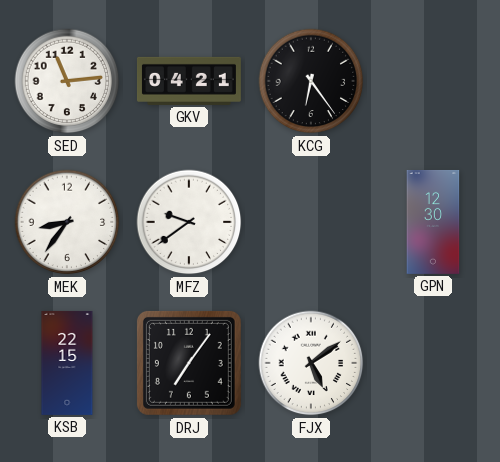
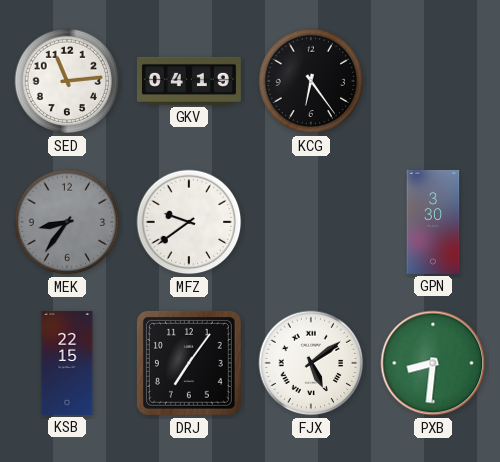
GKV: 04:21 -> 04:19 (189, 81)
MEK dial: white -> grey (67, 222)
GPN: 12:30 -> 3:30 (433, 222)
PXB: none -> 8:31 (433, 363)
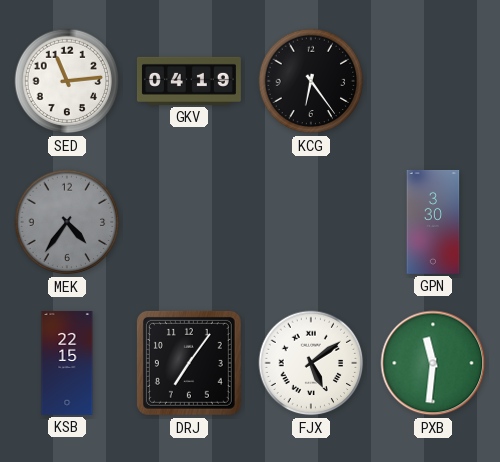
MEK: 8:36 -> 4:36 (67, 222)
MFZ: 9:39 -> none (189, 222)
PXB: 8:31 -> 11:31 (433, 363)
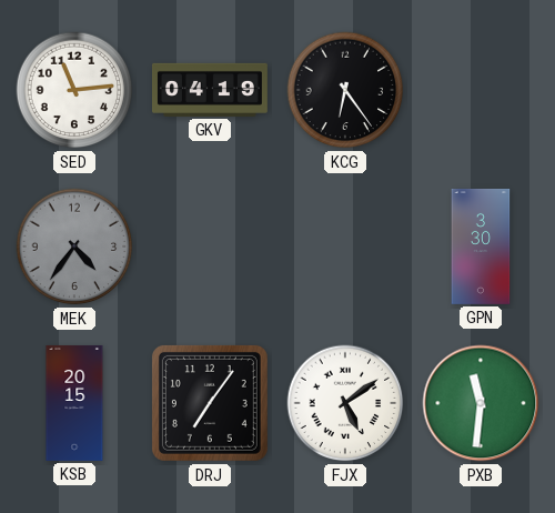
KSB: 22:15 -> 20:15 (74, 403)
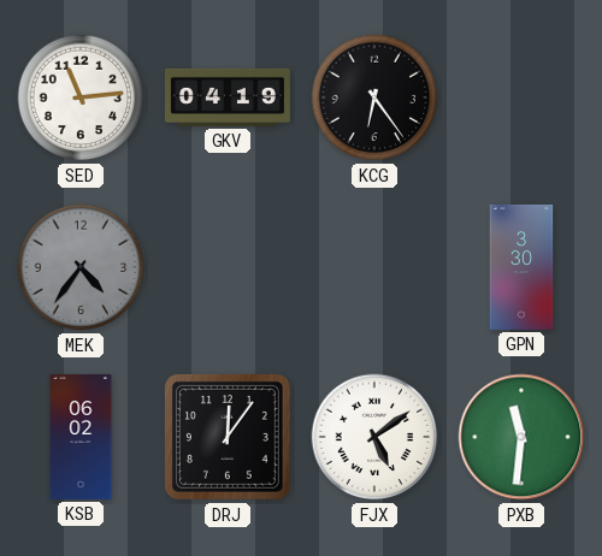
KSB: 20:15 -> 06:02 (81, 437)
DRJ: 7:06 -> 12:06 (228, 437)
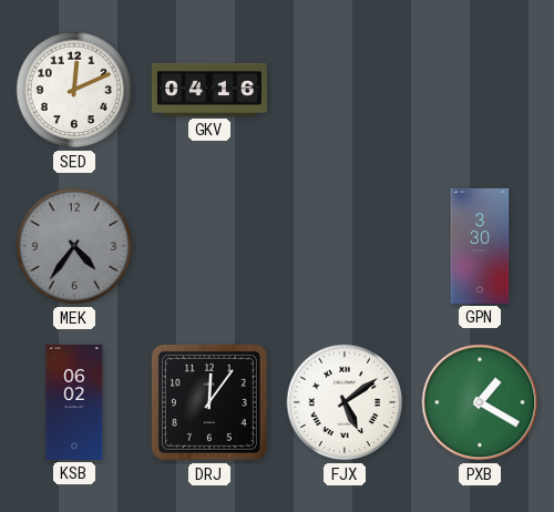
SED: 11:14 -> 12:11 (74, 90)
GKV: 04:19 -> 04:16 (209, 90)
KCG: 6:24 -> none (374, 97)
PXB: 11:31 -> 1:20 (480, 402)
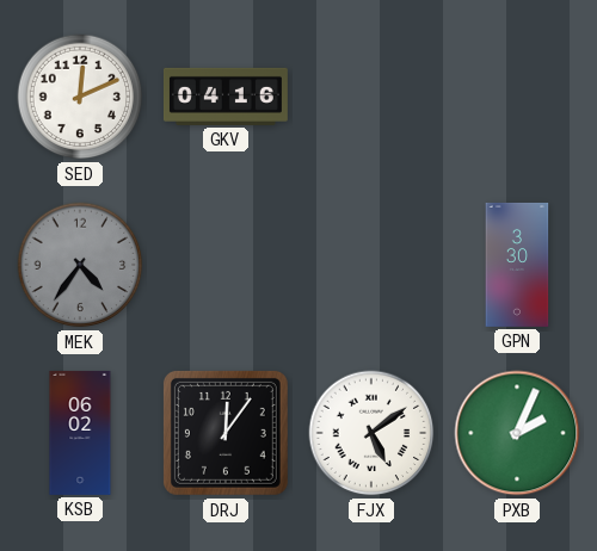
PXB: 1:20 -> 2:04 (517, 433)
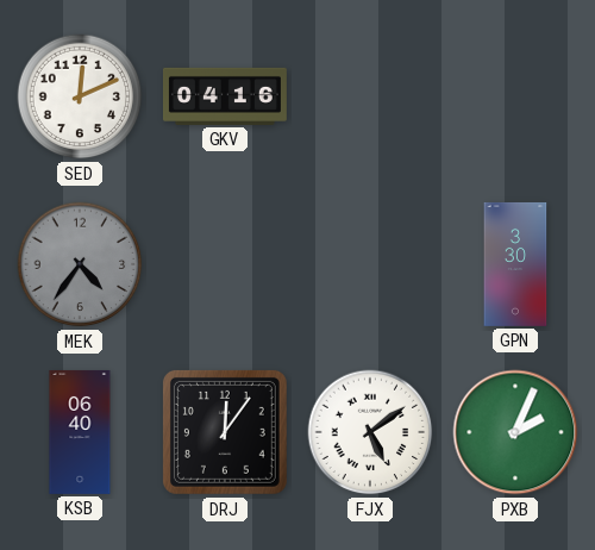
KSB: 06:02 -> 06:40 (80, 432)
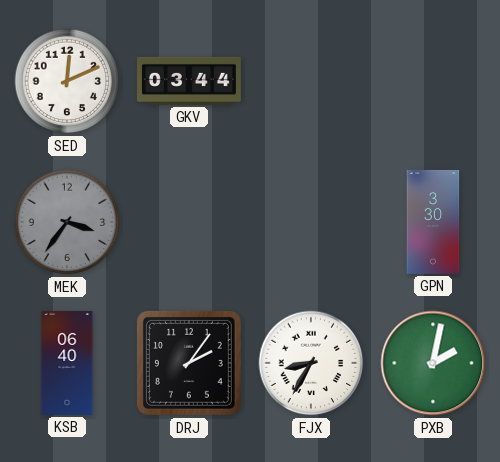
GKV: 04:16 -> 03:44 (189, 81)
MEK: 4:36 -> 3:36 (67, 222)
DRJ: 12:06 -> 2:06 (189, 363)
FJX: 5:09 -> 8:35 (311, 363)
PXB: 2:04 -> 2:02 (433, 363)
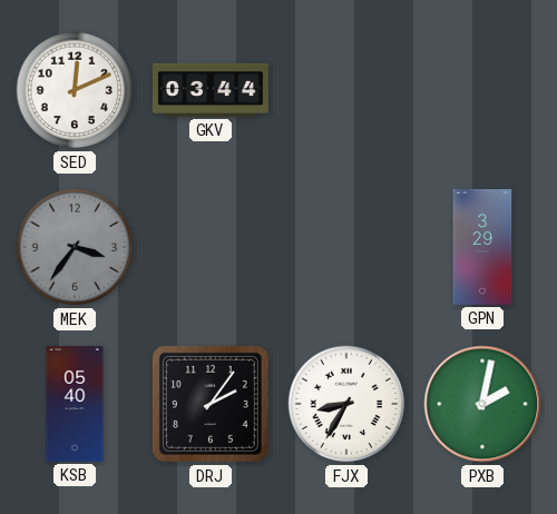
GPN: 3:30 -> 3:29 (482, 247)
KSB: 06:40 -> 05:40 (75, 404)
